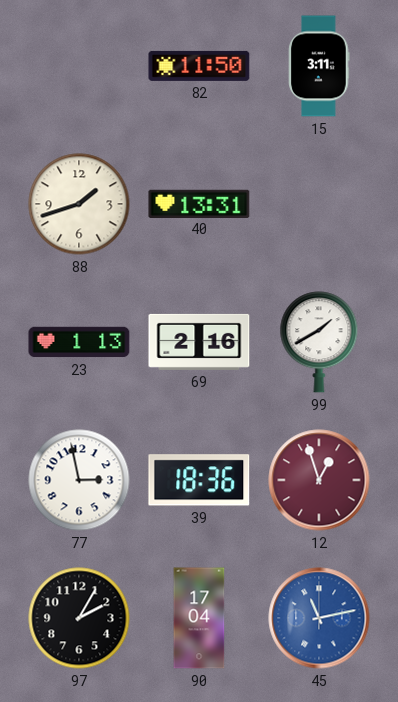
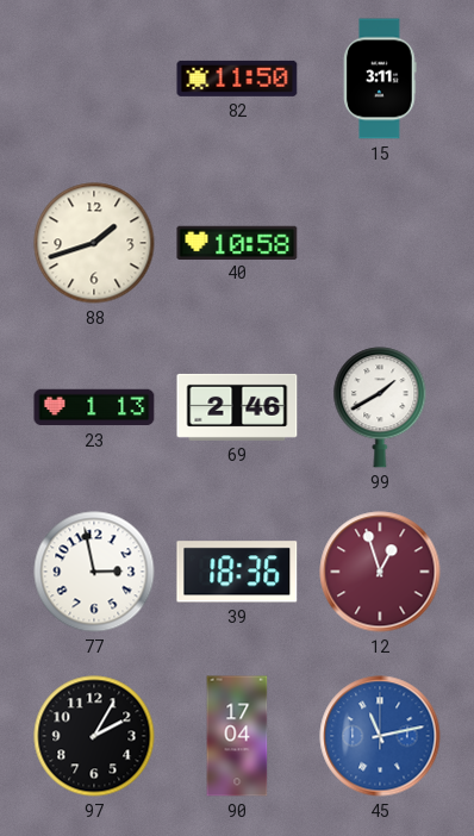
40: 13:31 -> 10:58 (237, 242)
69: 2:16 -> 2:46 (237, 407)
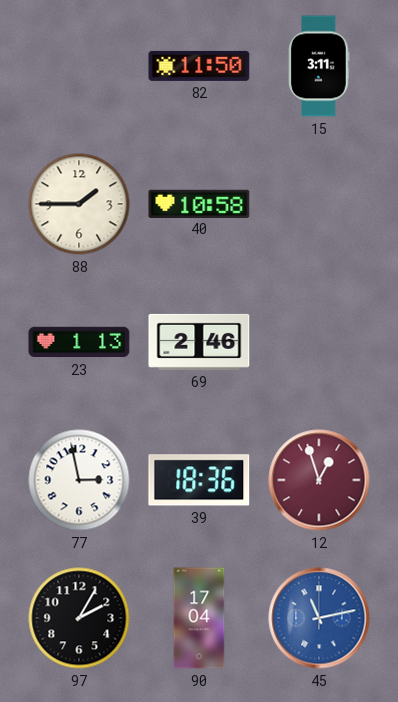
88: 1:42 -> 1:45 (79, 204)
99: 1:40 -> none (380, 407)
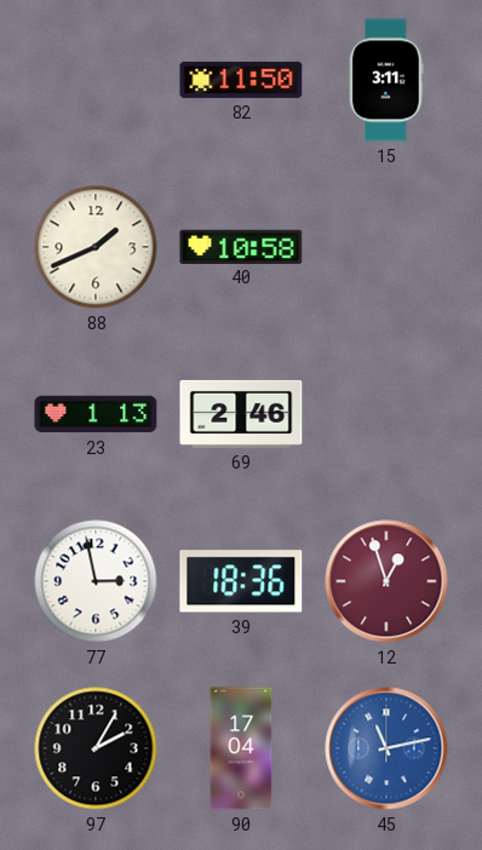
88: 1:45 -> 1:41 (96, 247)
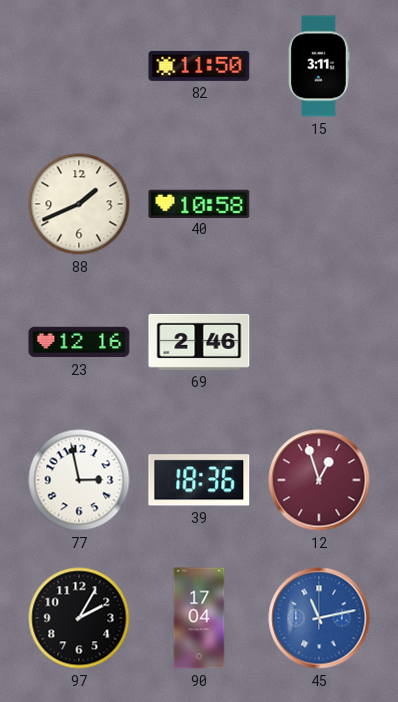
23: 1:13 -> 12:16 (79, 342)
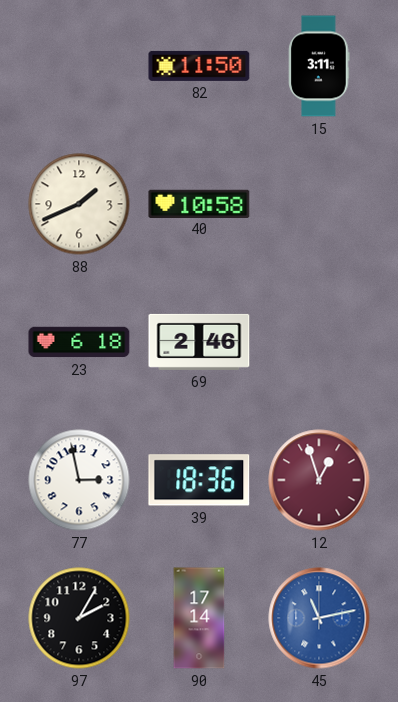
23: 12:16 -> 6:18 (79, 342)
90: 17:04 -> 17:14 (199, 618)
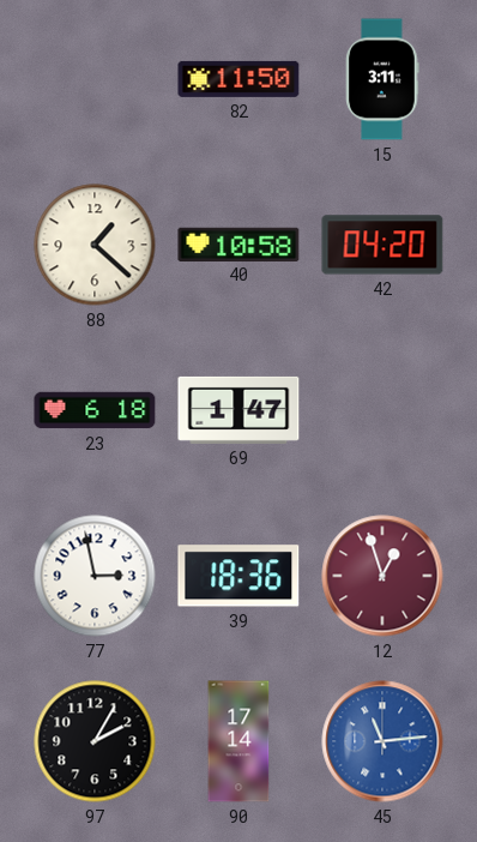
88: 1:41 -> 1:22 (95, 245)
42: none -> 04:20 (382, 245)
69: 2:46 -> 1:47 (238, 410)
45: 11:13 -> 11:14 (382, 741)
